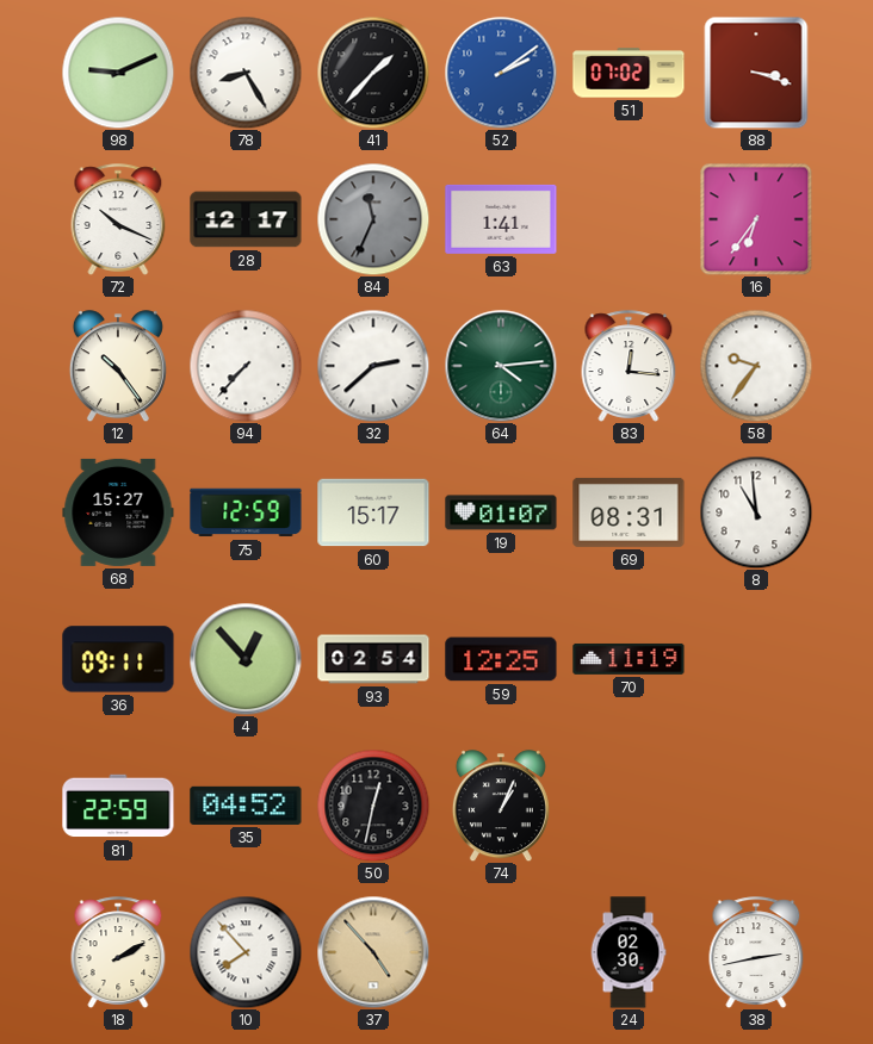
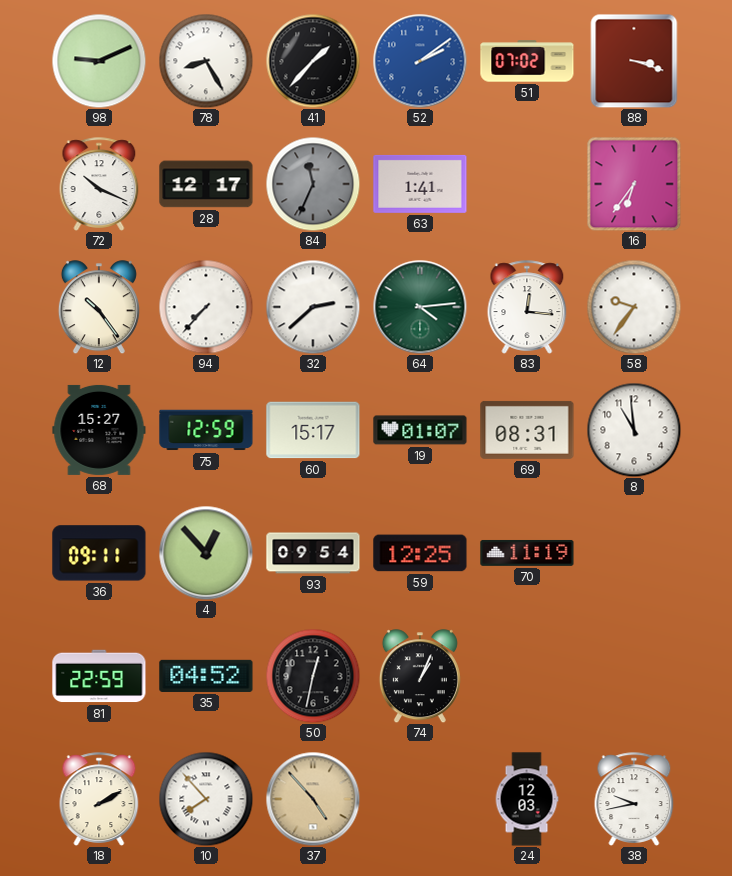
93: 02:54 -> 09:54 (313, 553)
24: 02:30 -> 12:03 (527, 799)
38: 2:43 -> 9:43 (634, 799)
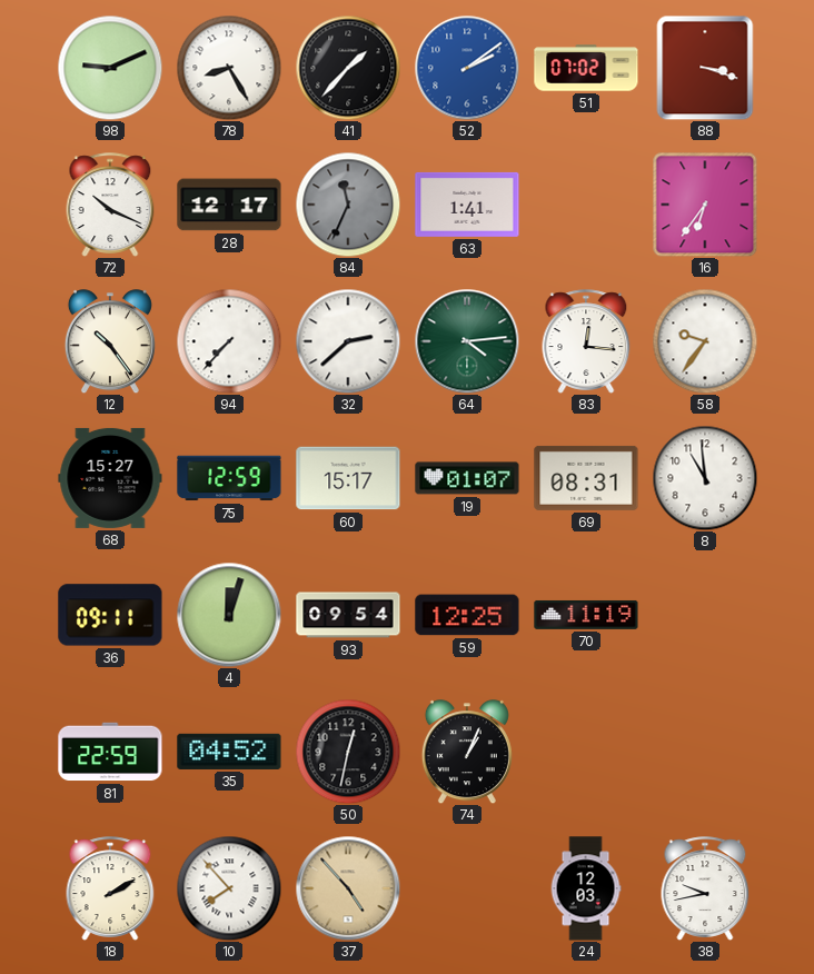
4: 12:53 -> 12:03 (229, 615)
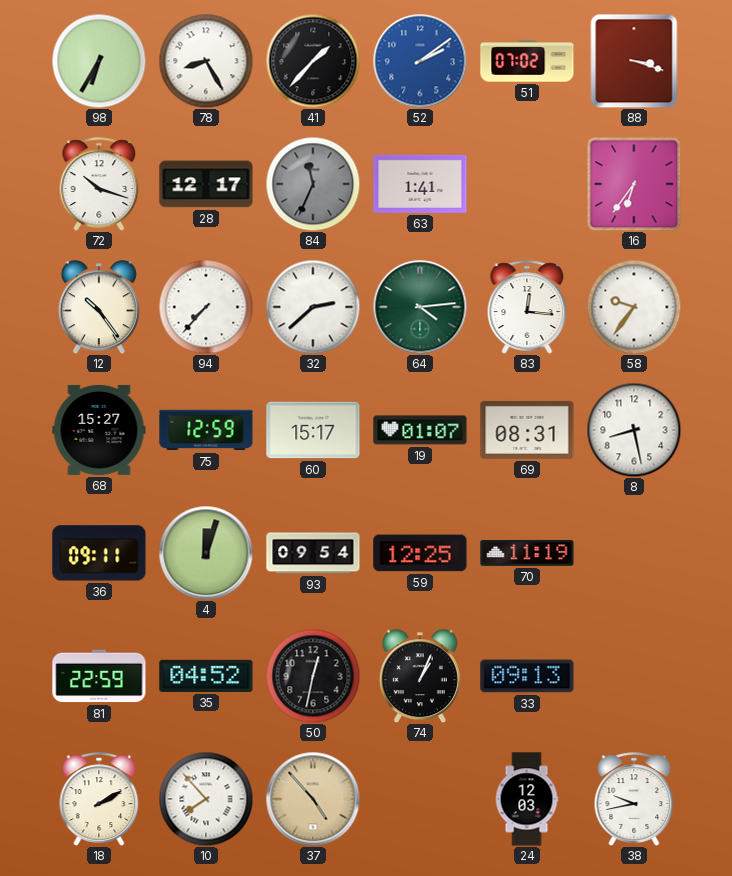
98: 9:11 -> 6:35 (99, 61)
72: 10:19 -> 10:18 (99, 184)
8: 10:59 -> 8:28 (634, 430)
33: none -> 09:13 (527, 676)
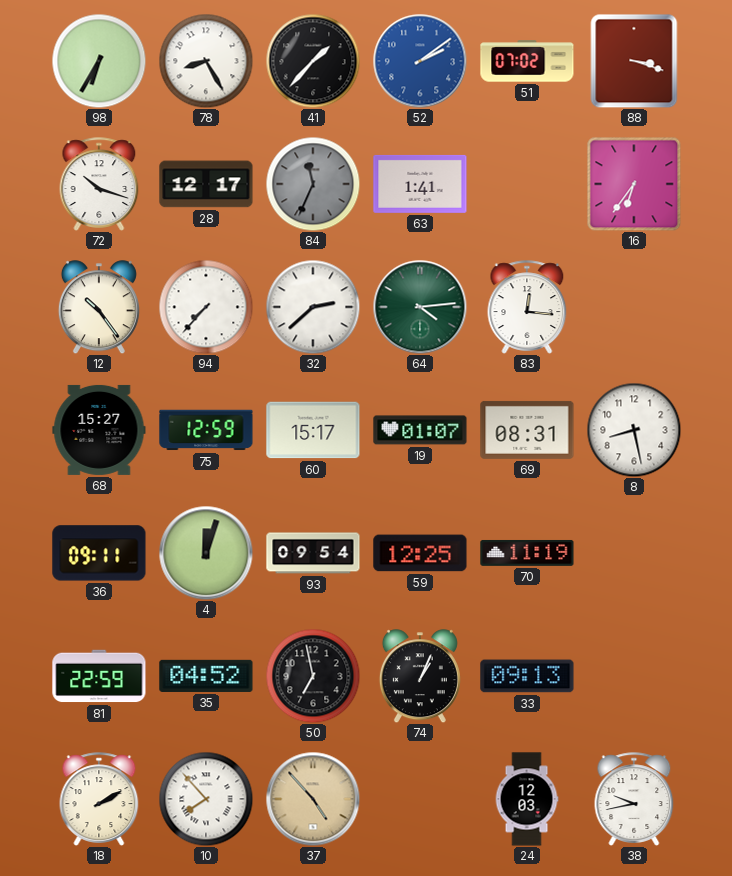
58: 9:36 -> none (634, 307)
50: 12:32 -> 6:58 (313, 676)
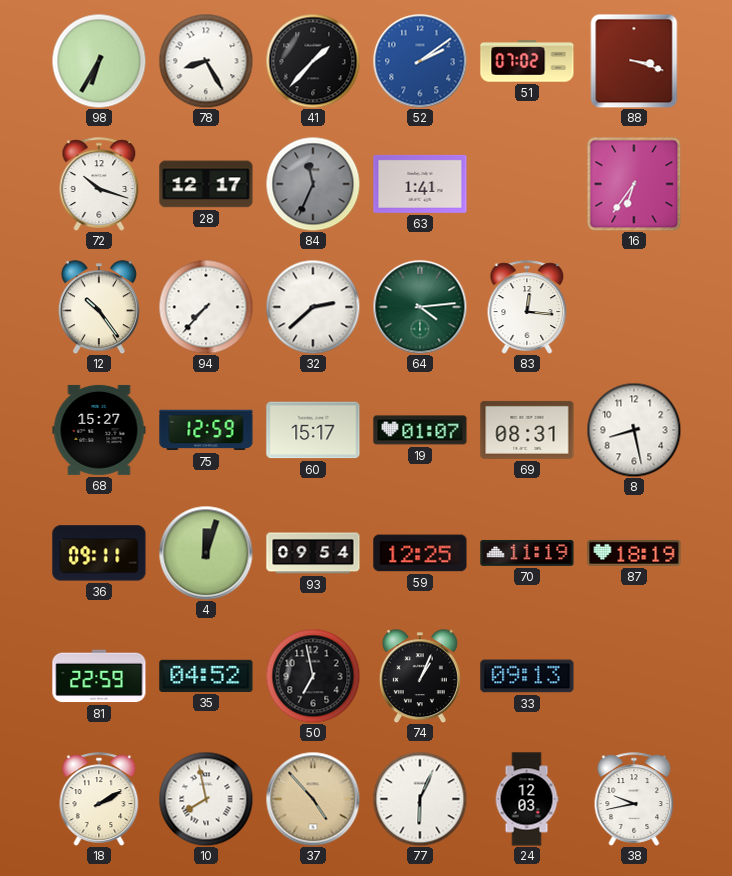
87: none -> 18:19 (634, 553)
10: 7:53 -> 7:58 (206, 799)
77: none -> 6:04 (420, 799)
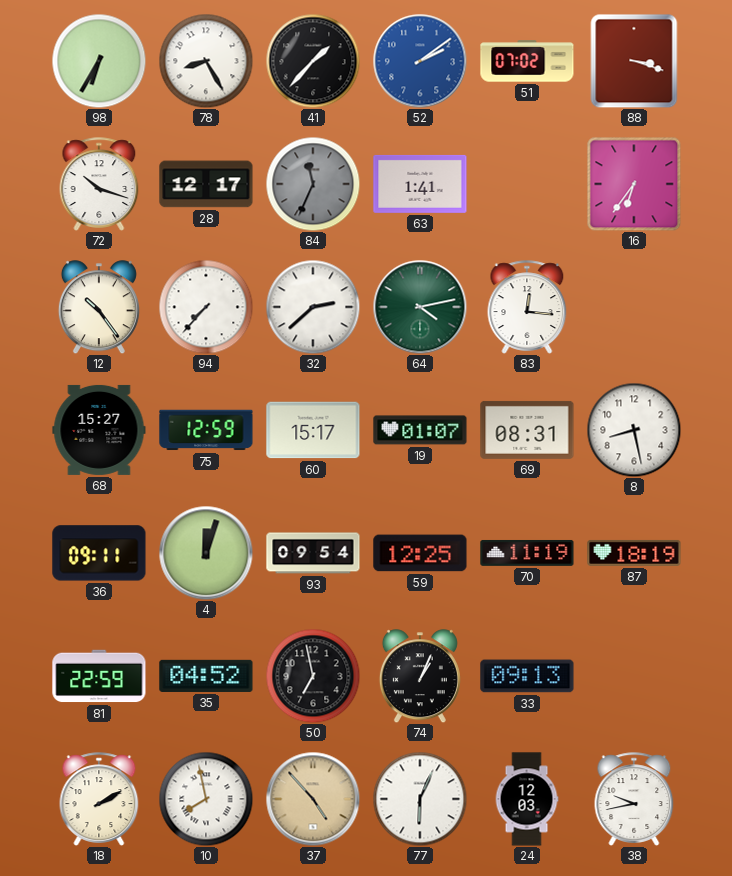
64: 4:14 -> 4:13 (420, 307)
